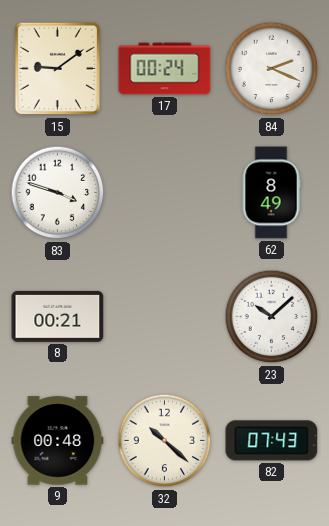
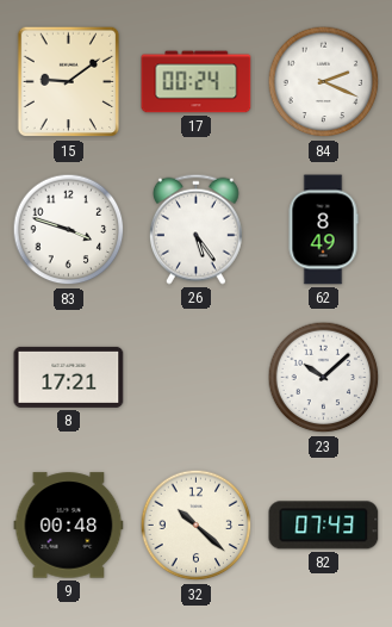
26: none -> 5:24 (195, 229)
8: 00:21 -> 17:21 (69, 377)
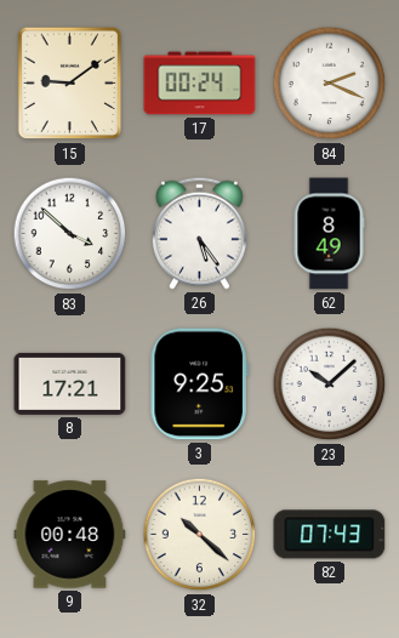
83: 3:48 -> 3:52 (70, 234)
3: none -> 9:25 (199, 384)
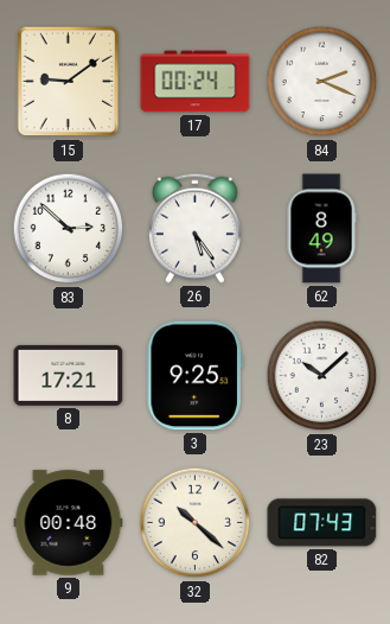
83: 3:52 -> 2:52 (69, 229)
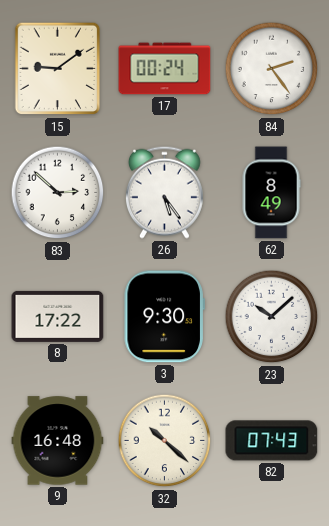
84: 2:19 -> 2:24 (272, 69)
8: 17:21 -> 17:22 (58, 316)
3: 9:25 -> 9:30 (164, 317)
9: 00:48 -> 16:48 (58, 441)
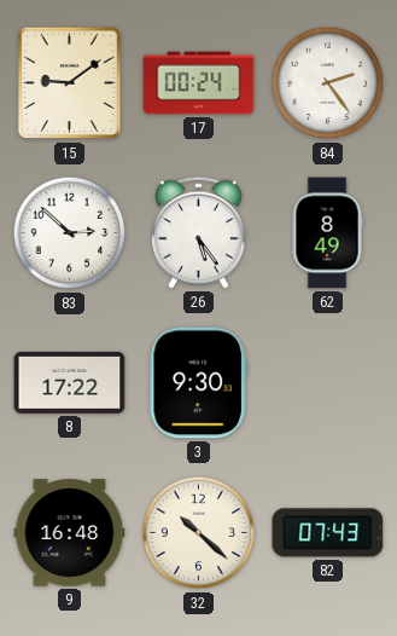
23: 10:08 -> none (272, 317)
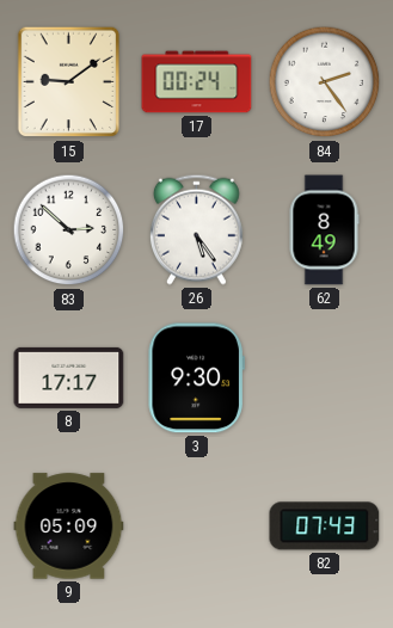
8: 17:22 -> 17:17 (69, 377)
9: 16:48 -> 05:09 (69, 527)
32: 10:22 -> none (199, 533)
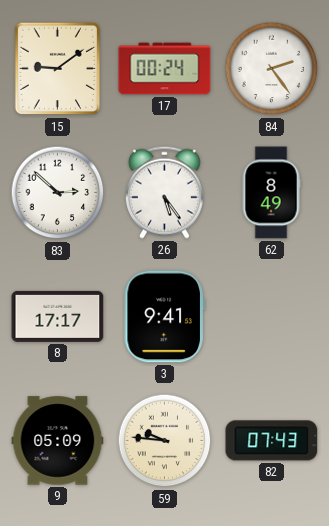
3: 9:30 -> 9:41 (164, 317)
59: none -> 9:46 (165, 441)
